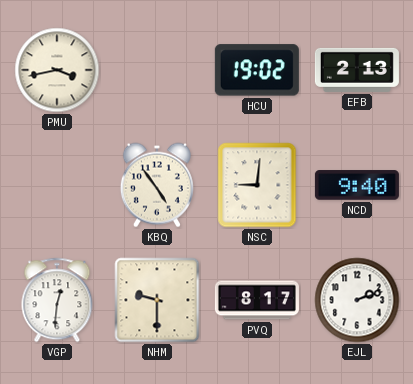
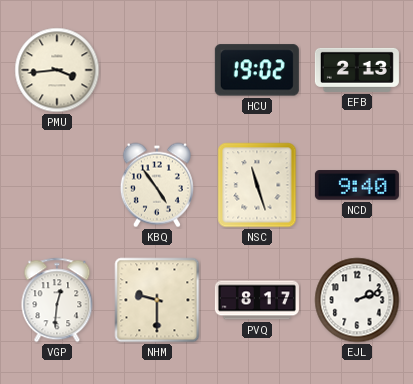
PMU: 3:43 -> 3:44 (57, 70)
NSC: 9:01 -> 11:27 (257, 185)
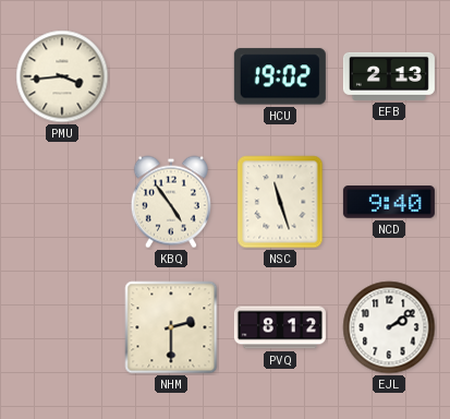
VGP: 12:31 -> none (57, 300)
NHM: 9:30 -> 2:30 (171, 327)
PVQ: 8:17 -> 8:12 (280, 327)
EJL: 2:12 -> 2:09 (389, 327)
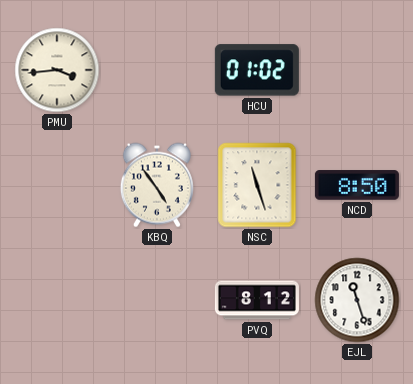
HCU: 19:02 -> 01:02 (257, 70)
EFB: 2:13 -> none (389, 76)
NCD: 9:40 -> 8:50 (357, 185)
NHM: 2:30 -> none (171, 327)
EJL: 2:09 -> 11:27 (357, 300)
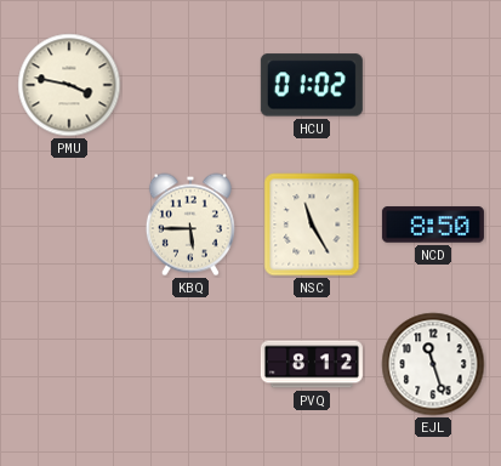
PMU: 3:44 -> 3:47 (69, 85)
KBQ: 4:54 -> 5:45 (190, 225)
NSC: 11:27 -> 11:25 (312, 225)
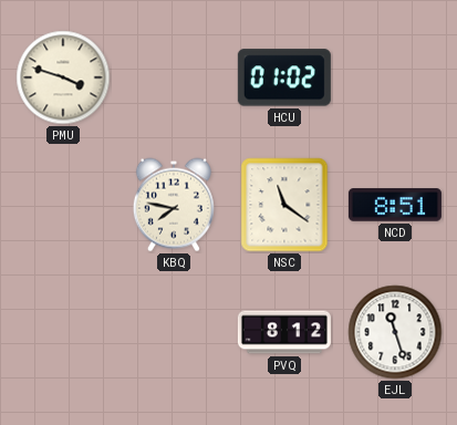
PMU: 3:47 -> 3:48 (63, 77)
KBQ: 5:45 -> 7:47 (174, 205)
NSC: 11:25 -> 11:21 (284, 205)
NCD: 8:50 -> 8:51 (395, 205)
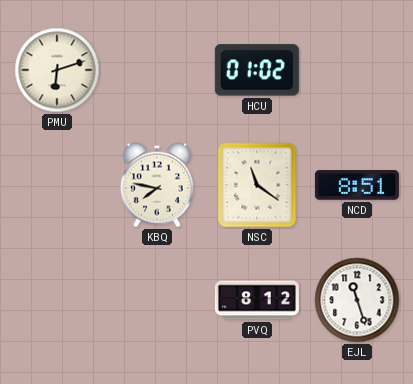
PMU: 3:48 -> 6:12 (57, 70)
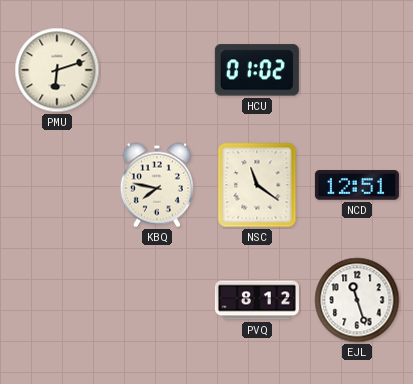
NCD: 8:51 -> 12:51 (357, 185)
